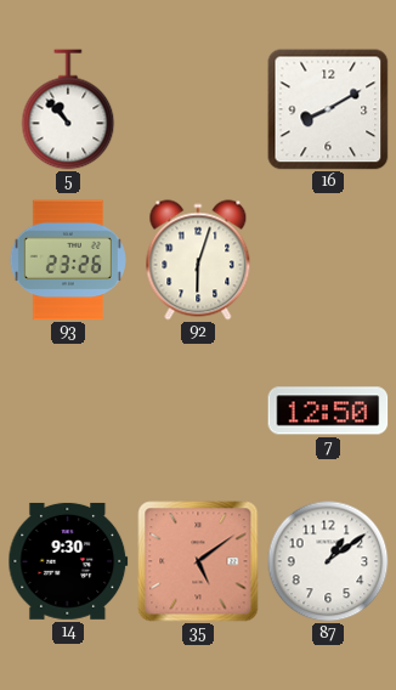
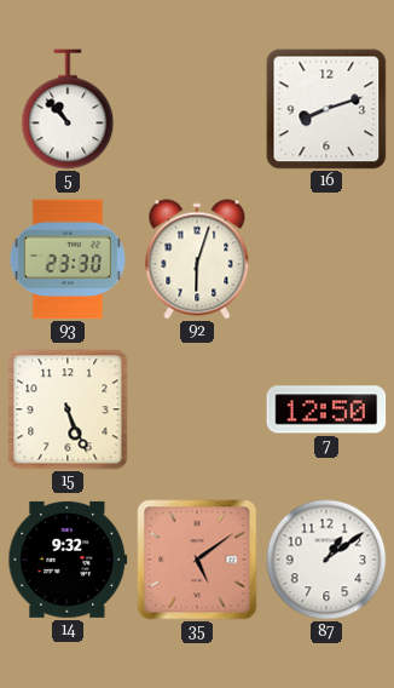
16: 8:10 -> 8:12 (326, 109)
93: 23:26 -> 23:30 (68, 259)
15: none -> 5:26 (68, 409)
14: 9:30 -> 9:32 (68, 560)
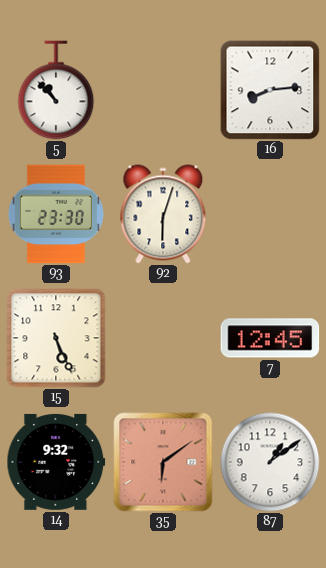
16: 8:12 -> 8:14 (270, 90)
7: 12:50 -> 12:45 (270, 338)
35: 5:09 -> 6:09 (163, 462)
